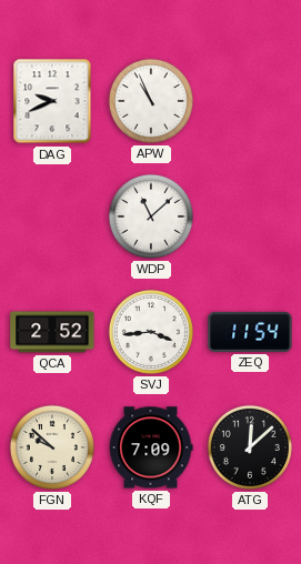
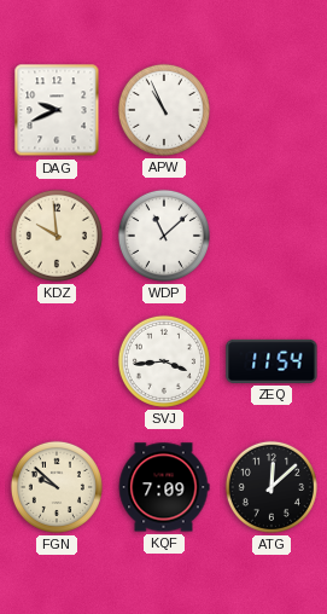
KDZ: none -> 9:59 (57, 236)
QCA: 2:52 -> none (52, 332)
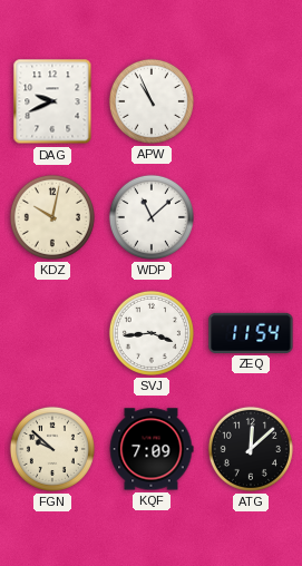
KDZ: 9:59 -> 10:02 (52, 217)
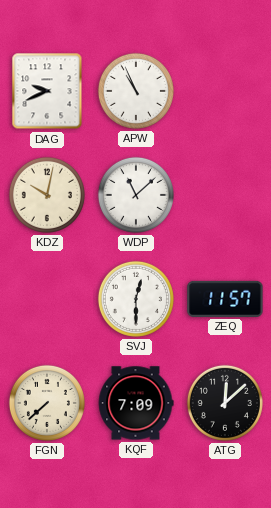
SVJ: 3:44 -> 12:30 (136, 299)
ZEQ: 11:54 -> 11:57 (225, 299)
FGN: 9:52 -> 7:38 (47, 403)
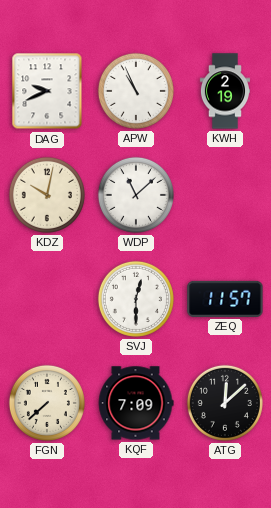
KWH: none -> 2:19 (224, 91)
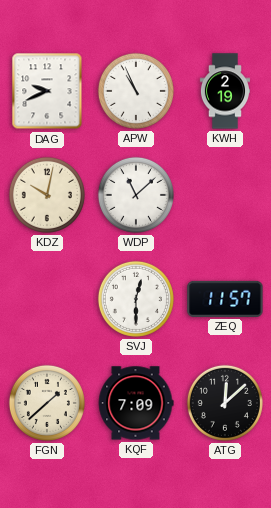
FGN: 7:38 -> 1:38 (47, 403)
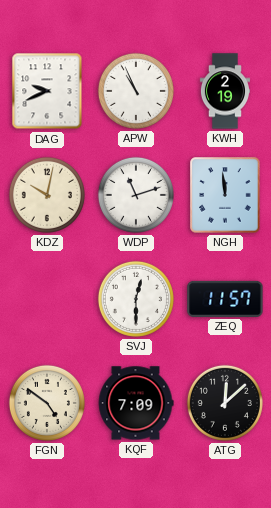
WDP: 11:08 -> 11:12 (136, 195)
NGH: none -> 11:59 (225, 195)
FGN: 1:38 -> 4:51 (47, 403)
